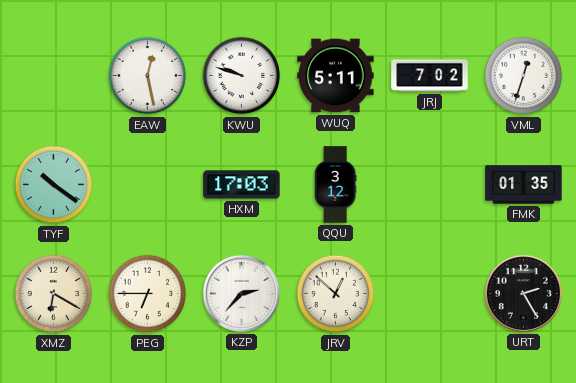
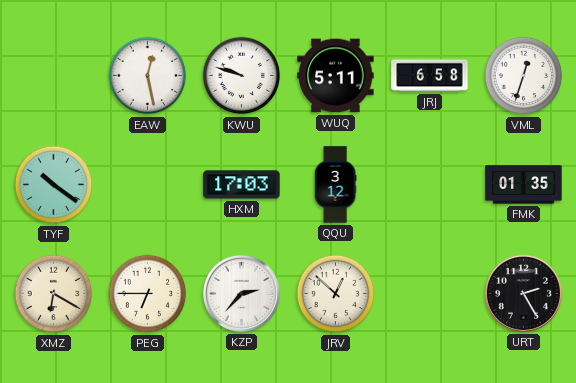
JRJ: 7:02 -> 6:58 (430, 76)
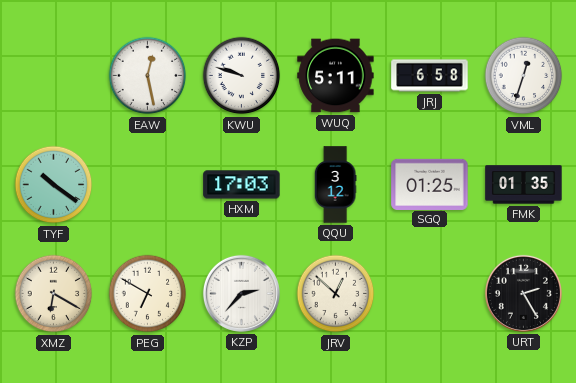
SGQ: none -> 01:25 (430, 184)
PEG: 6:45 -> 6:50 (148, 294)
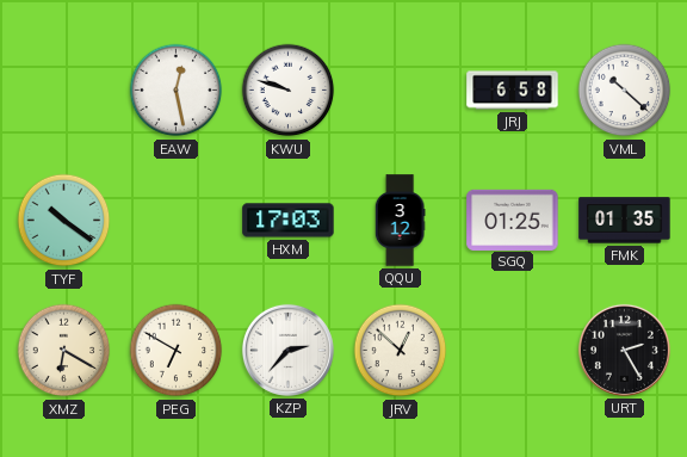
WUQ: 5:11 -> none (336, 76)
VML: 12:33 -> 10:22 (625, 91)
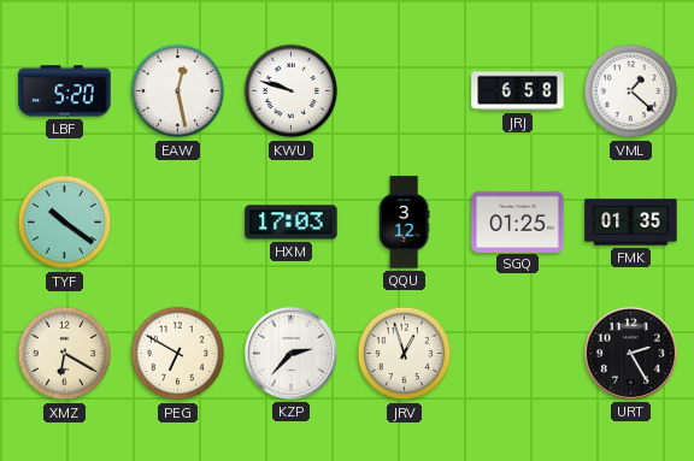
LBF: none -> 5:20 (65, 91)
VML: 10:22 -> 1:22 (631, 91)
JRV: 12:52 -> 12:57 (405, 354)
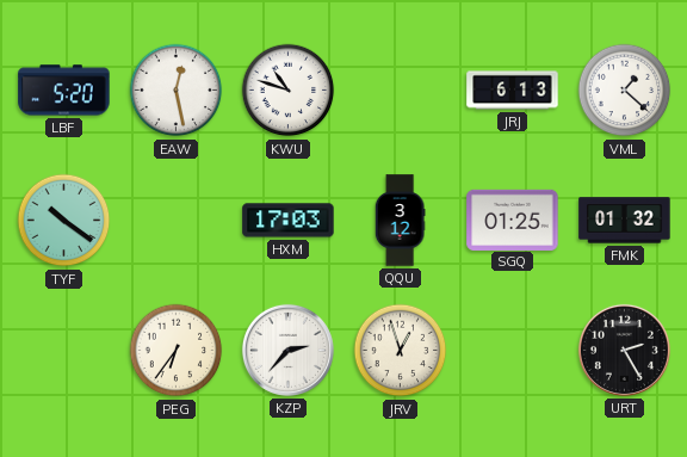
KWU: 9:48 -> 10:48 (289, 91)
JRJ: 6:58 -> 6:13 (513, 91)
FMK: 01:35 -> 01:32 (625, 221)
XMZ: 6:20 -> none (65, 354)
PEG: 6:50 -> 6:36 (177, 351)
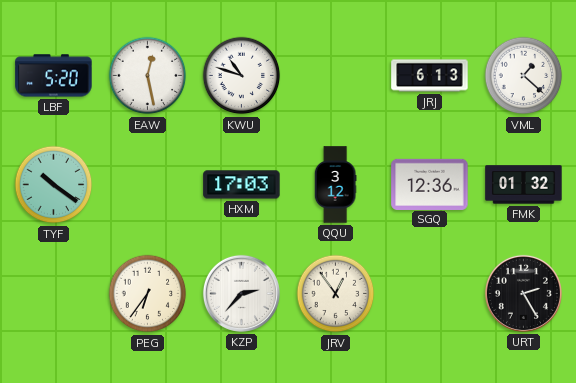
SGQ: 01:25 -> 12:36 (430, 184)
JRV: 12:57 -> 12:54 (336, 294)
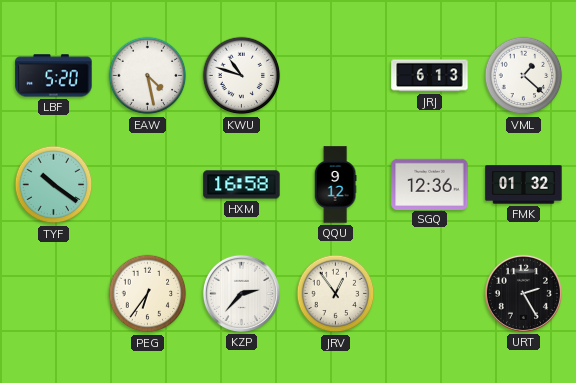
EAW: 12:28 -> 4:28 (148, 76)
HXM: 17:03 -> 16:58 (242, 185)
QQU: 3:12 -> 9:12 (335, 185)
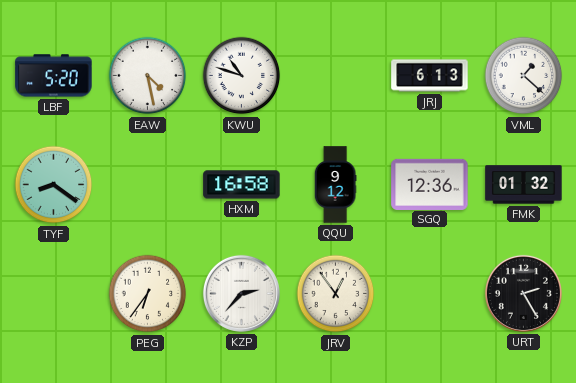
TYF: 10:21 -> 8:21 (54, 185)
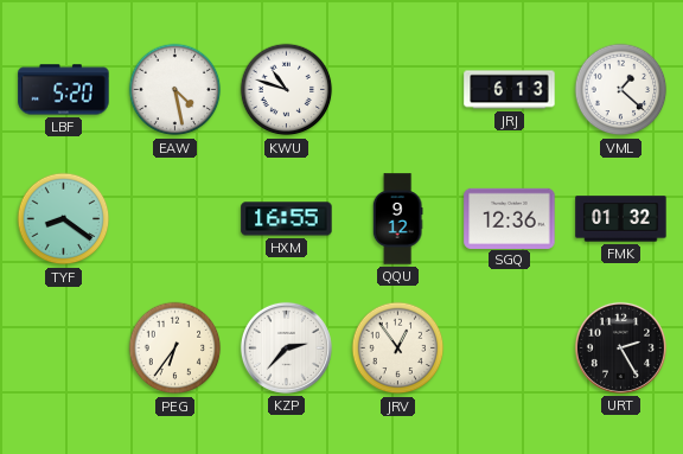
HXM: 16:58 -> 16:55 (287, 219)
